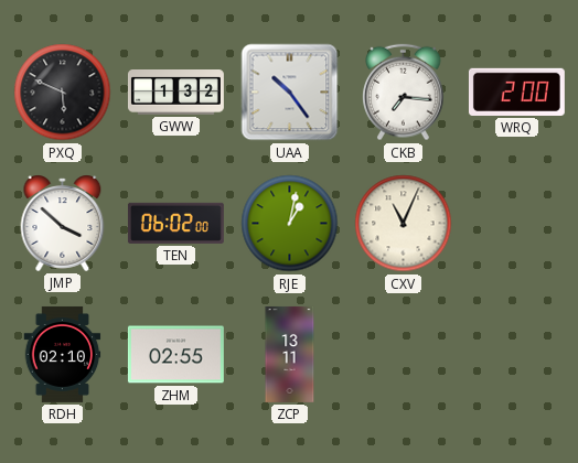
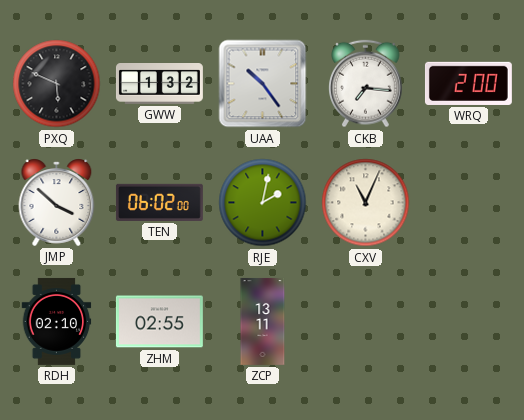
RJE: 1:02 -> 2:02 (263, 203)
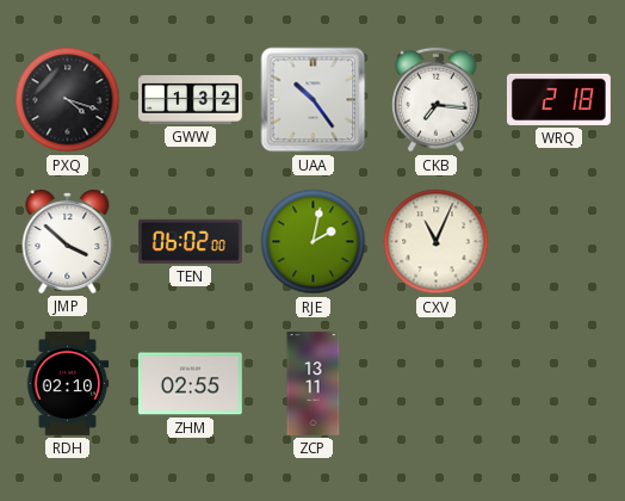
PXQ: 5:49 -> 4:18 (68, 100)
WRQ: 2:00 -> 2:18 (558, 99)
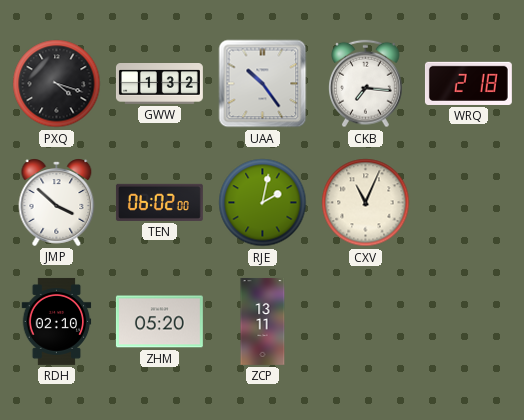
ZHM: 02:55 -> 05:20 (159, 322)
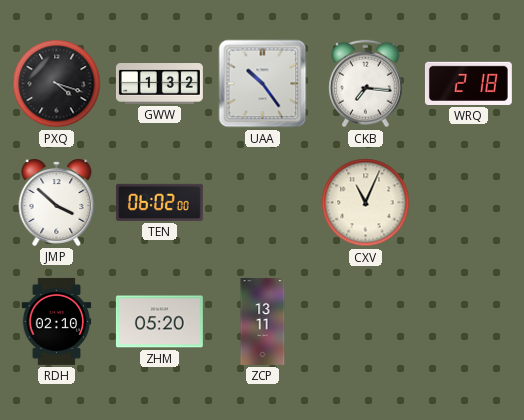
RJE: 2:02 -> none (263, 203)
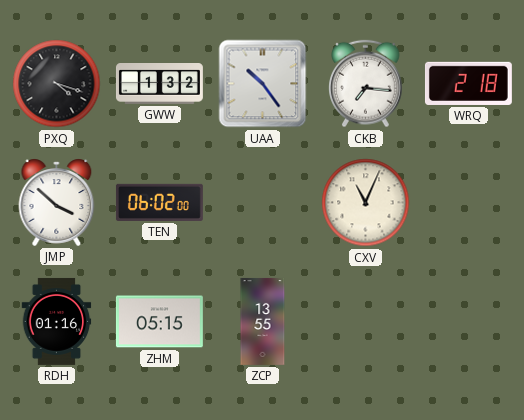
RDH: 02:10 -> 01:16 (57, 321)
ZHM: 05:20 -> 05:15 (159, 322)
ZCP: 13:11 -> 13:55 (263, 322)
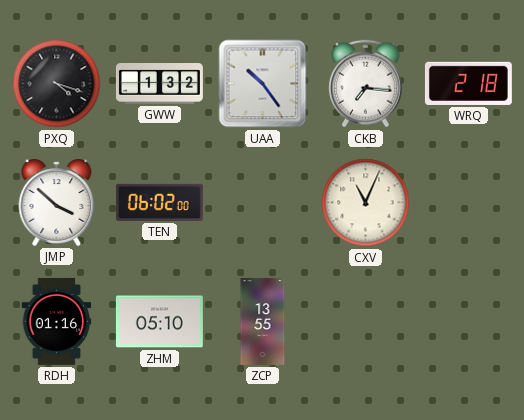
ZHM: 05:15 -> 05:10 (159, 322)
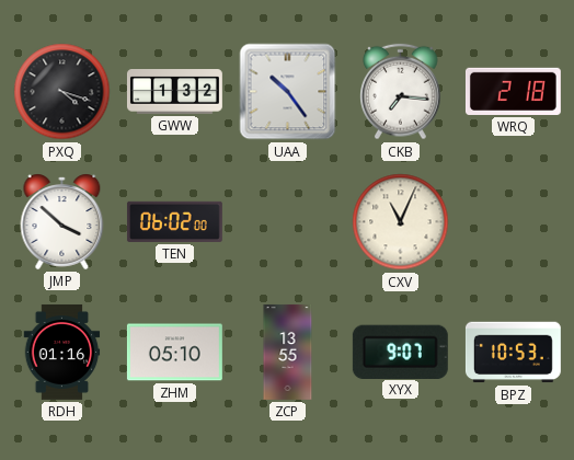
XYX: none -> 9:07 (400, 352)
BPZ: none -> 10:53 (513, 353)
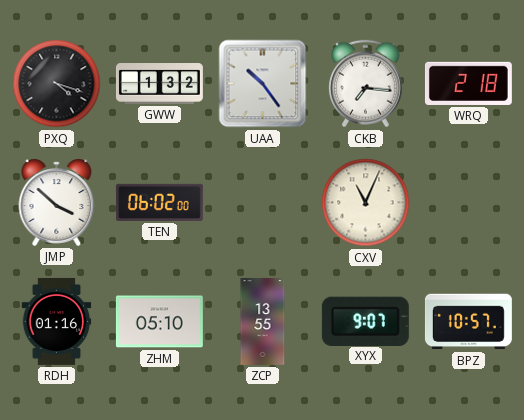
BPZ: 10:53 -> 10:57 (468, 322)
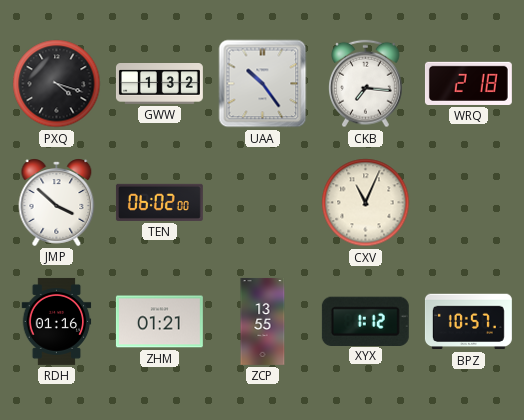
ZHM: 05:10 -> 01:21 (159, 322)
XYX: 9:07 -> 1:12 (365, 321)
